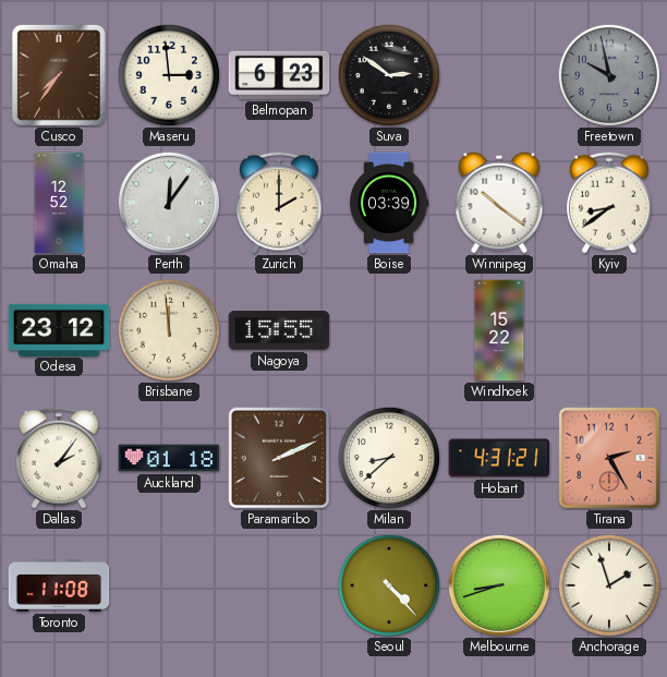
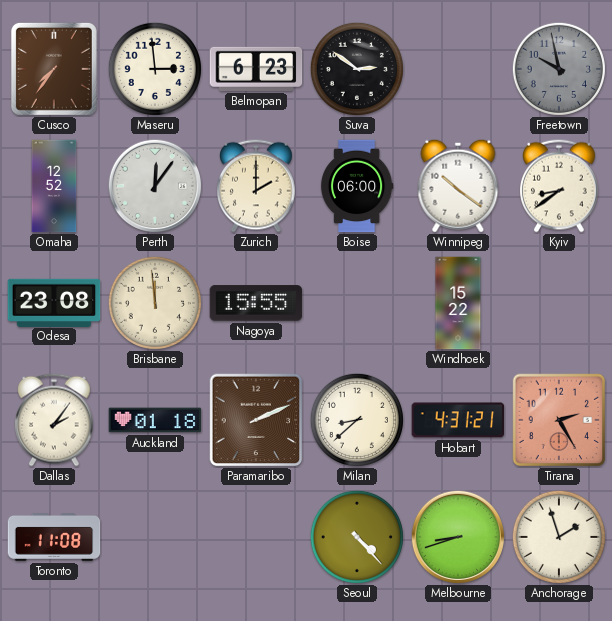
Boise: 03:39 -> 06:00 (357, 186)
Odesa: 23:12 -> 23:08 (54, 302)
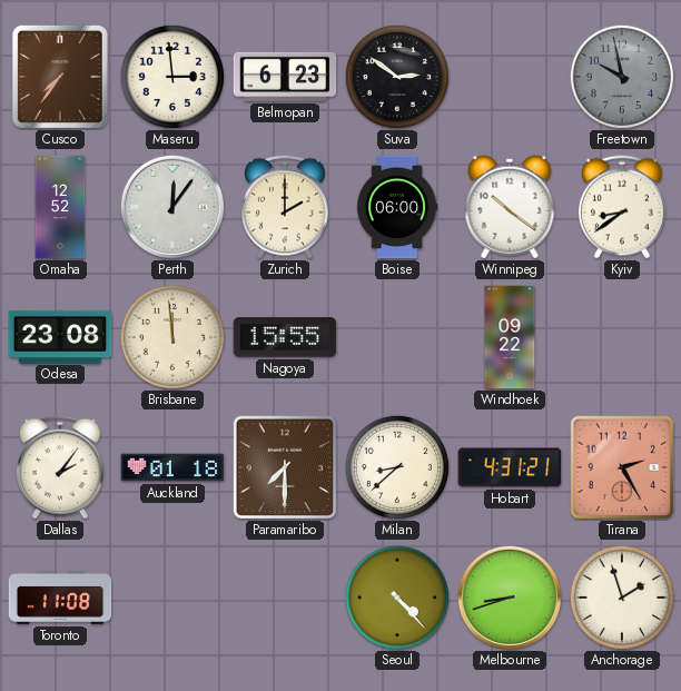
Windhoek: 15:22 -> 09:22 (510, 337)
Paramaribo: 2:11 -> 7:30 (285, 467)
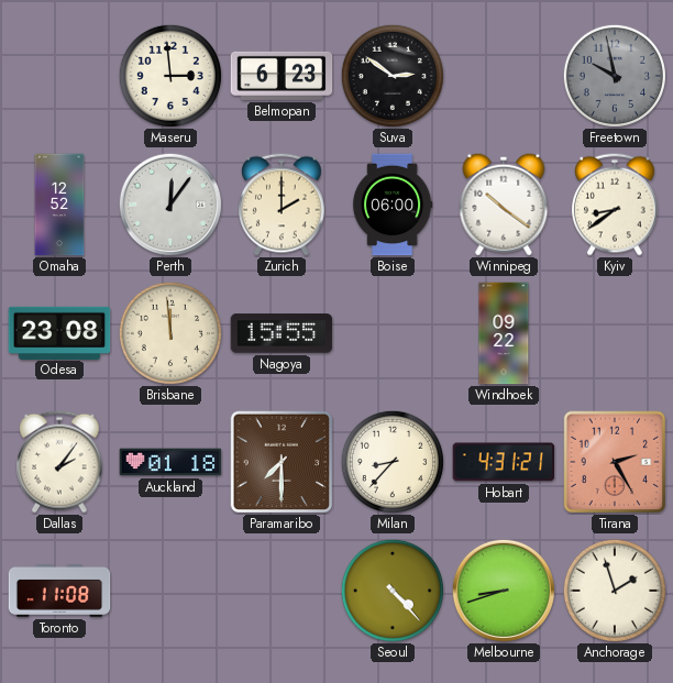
Cusco: 7:36 -> none (60, 77)
Milan: 8:38 -> 8:37 (393, 462)
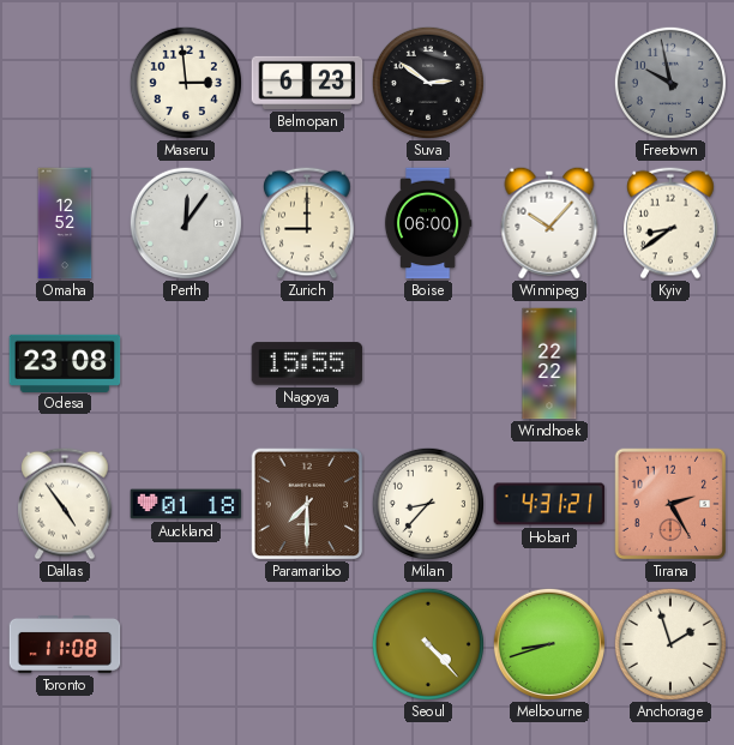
Zurich: 2:00 -> 9:00 (308, 223)
Winnipeg: 10:21 -> 10:07 (549, 223)
Brisbane: 11:59 -> none (170, 333)
Windhoek: 09:22 -> 22:22 (549, 364)
Dallas: 2:06 -> 4:54 (66, 504)
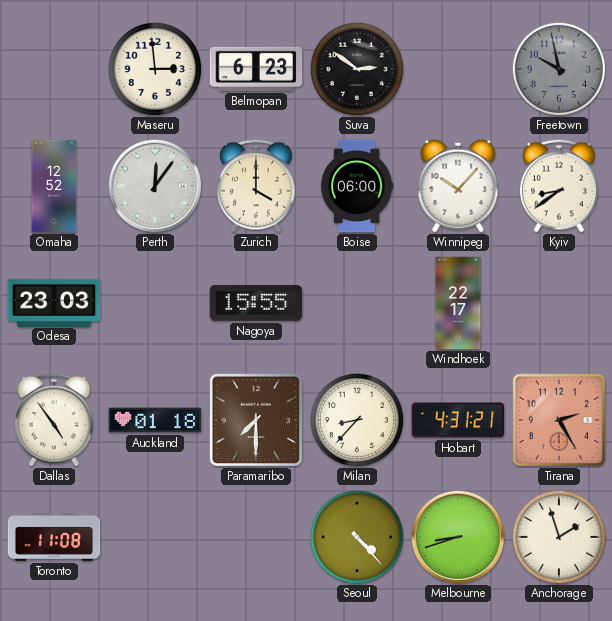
Zurich: 9:00 -> 4:00 (257, 186)
Odesa: 23:08 -> 23:03 (54, 302)
Windhoek: 22:22 -> 22:17 (458, 303)
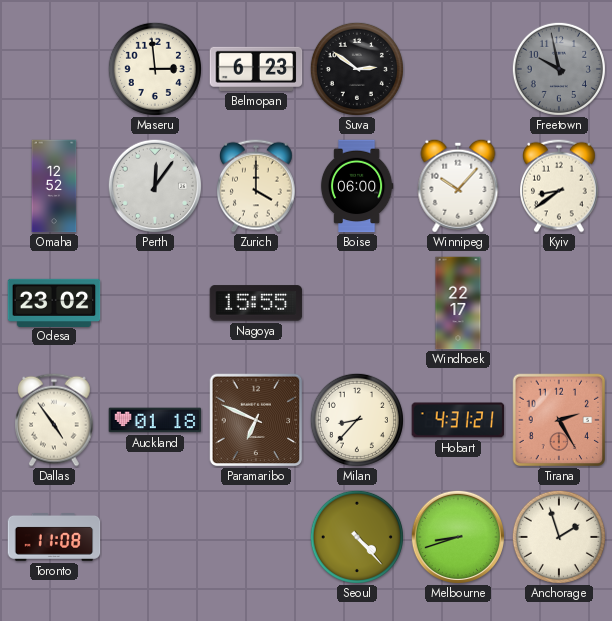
Odesa: 23:03 -> 23:02 (54, 302)
Paramaribo: 7:30 -> 6:49 (256, 420)
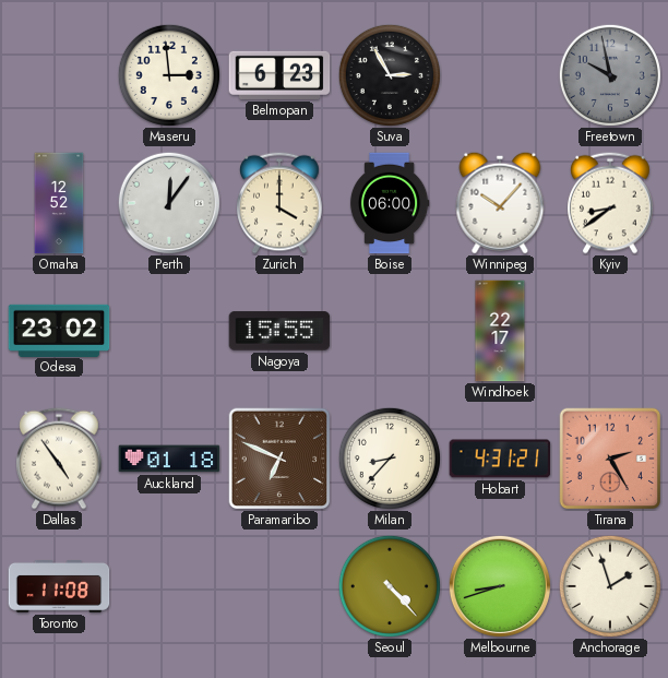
Suva: 2:51 -> 2:55 (390, 75)
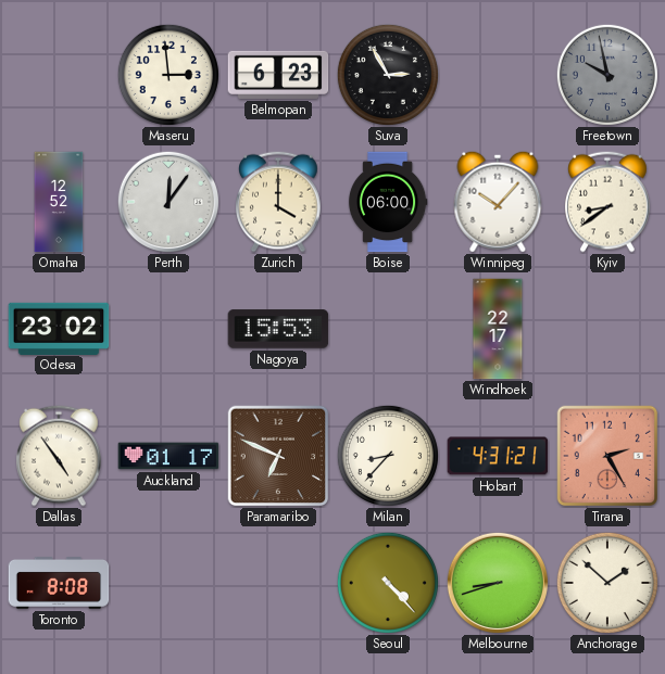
Nagoya: 15:55 -> 15:53 (278, 329)
Auckland: 01:18 -> 01:17 (168, 456)
Toronto: 11:08 -> 8:08 (59, 584)
Anchorage: 1:57 -> 1:52 (607, 583)
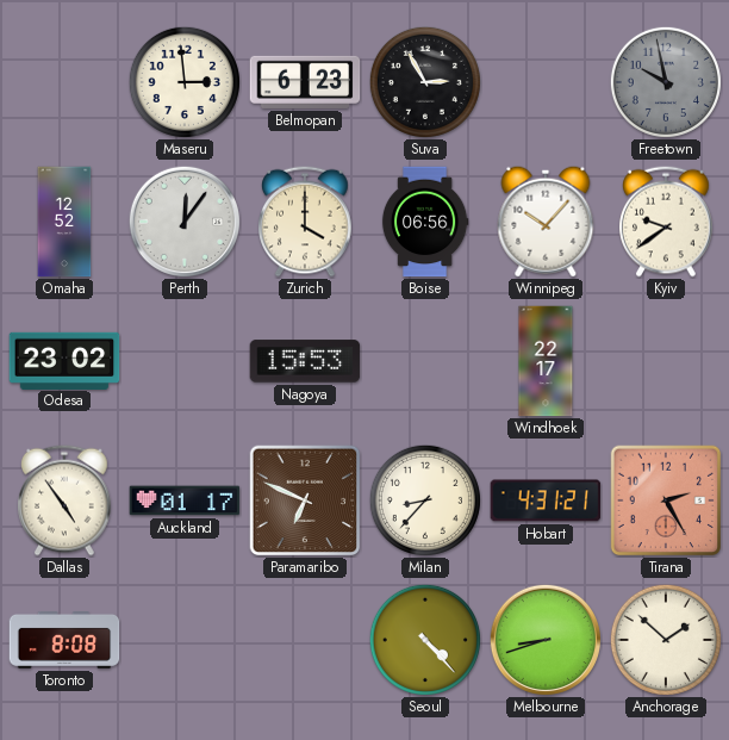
Boise: 06:00 -> 06:56 (425, 222)
Kyiv: 8:39 -> 9:39 (667, 222)
